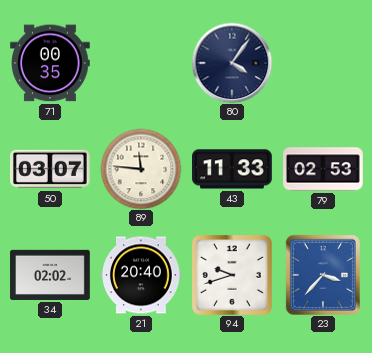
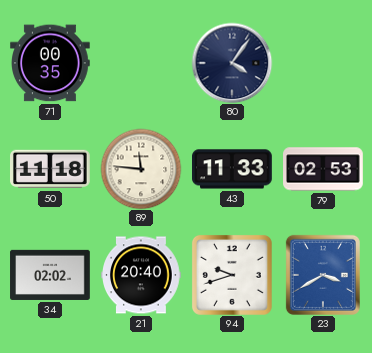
50: 03:07 -> 11:18 (51, 169)
23: 3:37 -> 3:40 (323, 275)
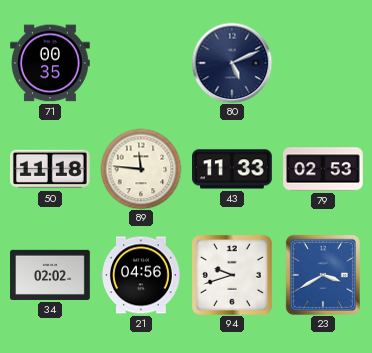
80: 4:06 -> 5:11 (232, 63)
21: 20:40 -> 04:56 (141, 275)
